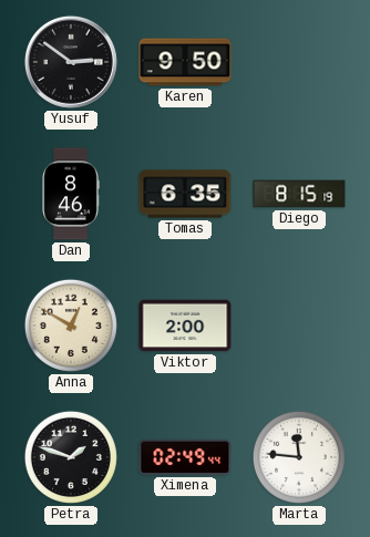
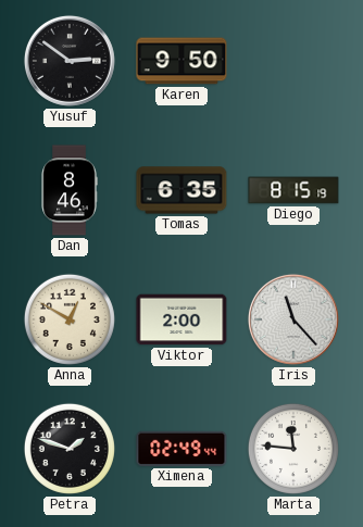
Iris: none -> 11:23 (293, 319)
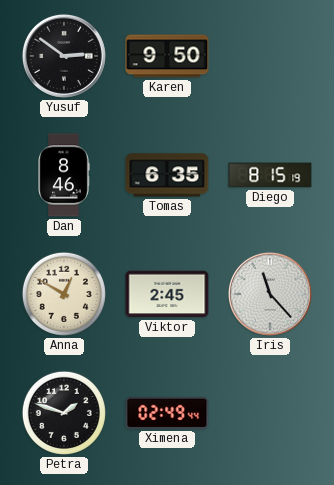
Viktor: 2:00 -> 2:45 (167, 294)
Marta: 11:46 -> none (293, 449)
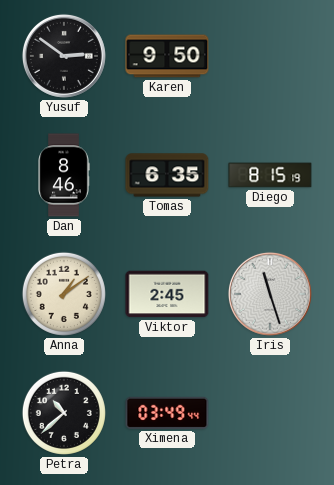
Anna: 12:50 -> 1:09 (64, 294)
Iris: 11:23 -> 11:27 (270, 294)
Petra: 1:48 -> 10:38 (64, 413)
Ximena: 02:49 -> 03:49 (167, 413)
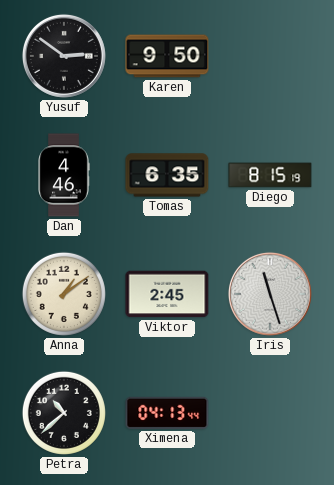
Dan: 8:46 -> 4:46 (64, 175)
Ximena: 03:49 -> 04:13 (167, 413)
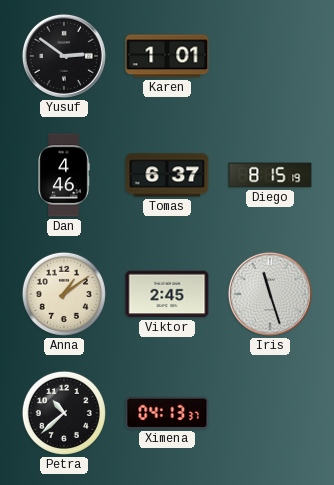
Karen: 9:50 -> 1:01 (167, 56)
Tomas: 6:35 -> 6:37 (167, 175)
Ximena: 04:13:44 -> 04:13:37 (167, 413)
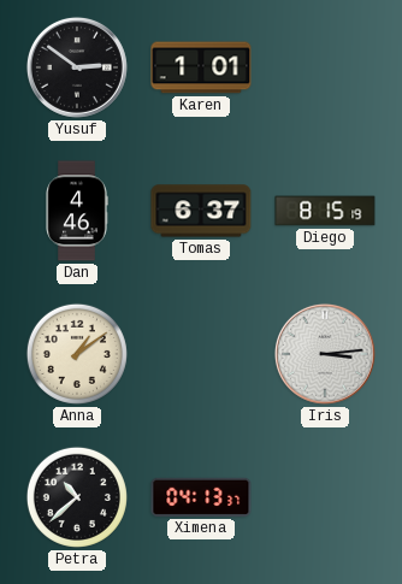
Viktor: 2:45 -> none (167, 294)
Iris: 11:27 -> 3:14 (325, 354)
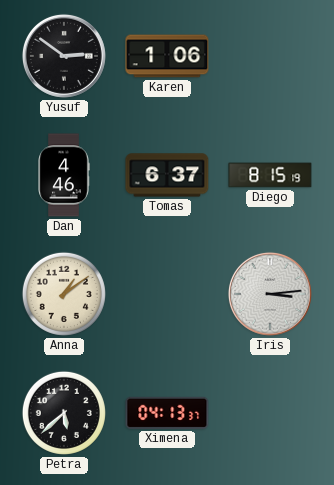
Karen: 1:01 -> 1:06 (167, 56)
Petra: 10:38 -> 5:38 (64, 413)
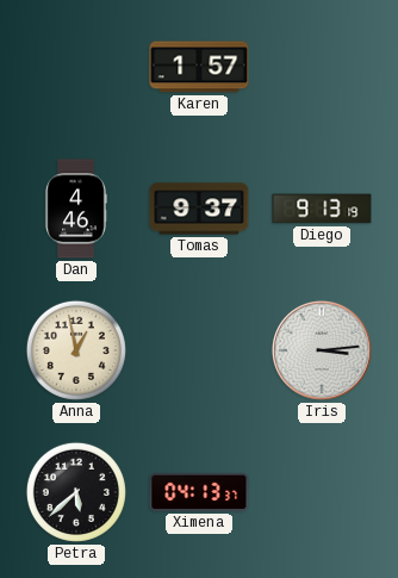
Yusuf: 2:51 -> none (64, 56)
Karen: 1:06 -> 1:57 (199, 67)
Tomas: 6:37 -> 9:37 (199, 209)
Diego: 8:15 -> 9:13 (322, 209)
Anna: 1:09 -> 12:58 (76, 350)
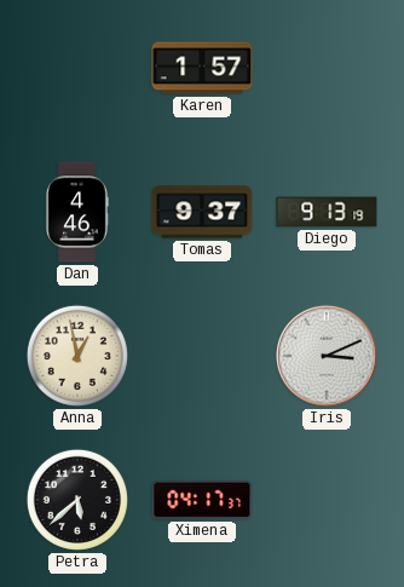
Iris: 3:14 -> 3:11 (327, 356)
Ximena: 04:13 -> 04:17 (202, 500)
